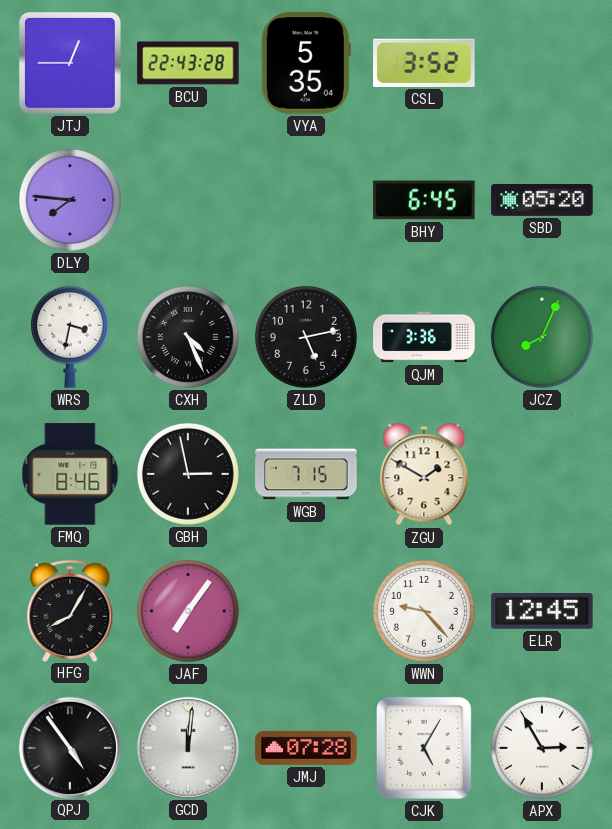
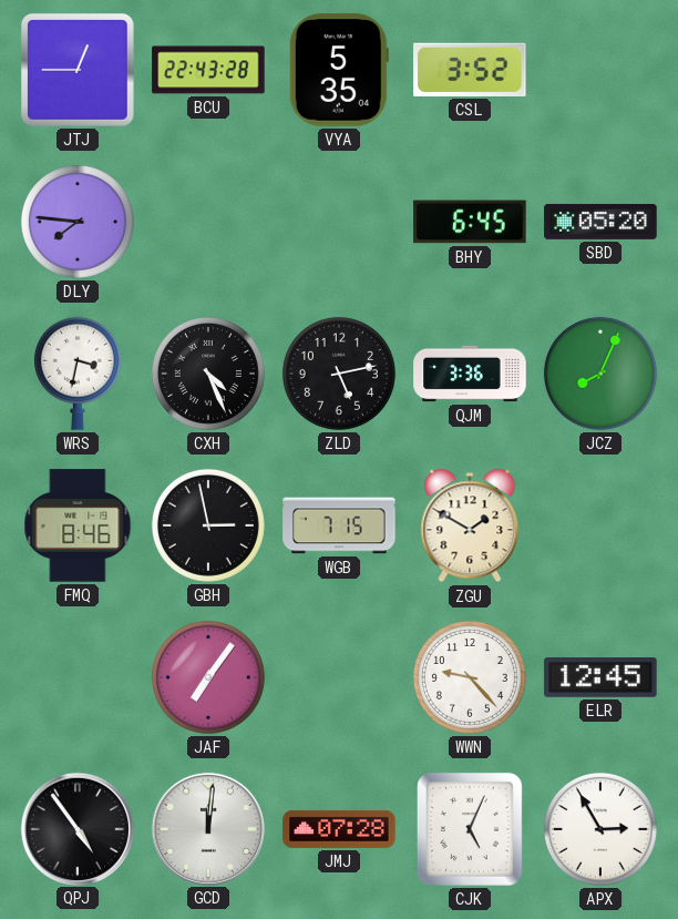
HFG: 8:05 -> none (70, 610)
CJK: 5:05 -> 5:04 (470, 829)
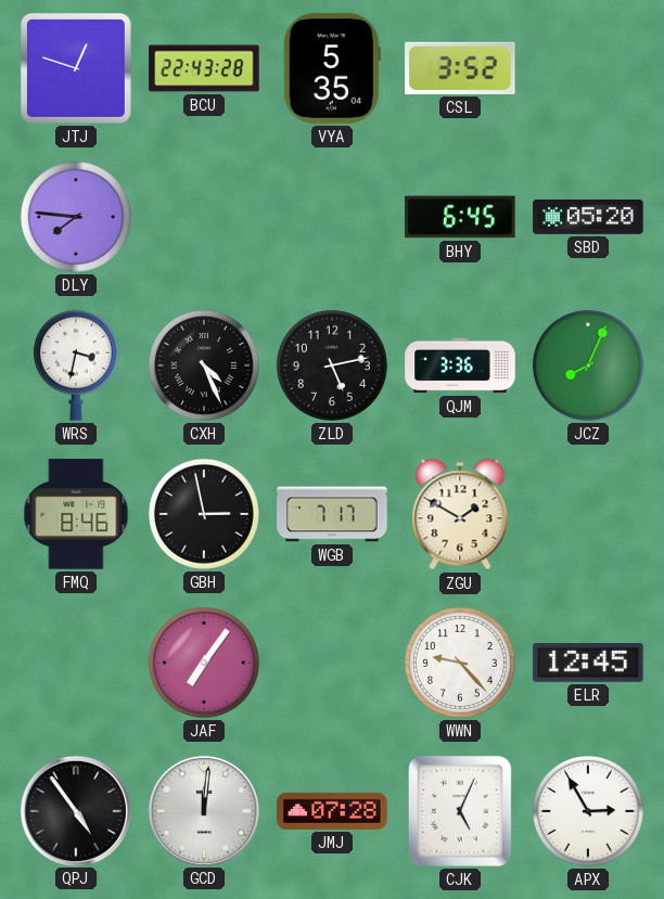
JTJ: 12:45 -> 12:48 (77, 69)
WGB: 7:15 -> 7:17 (332, 514)
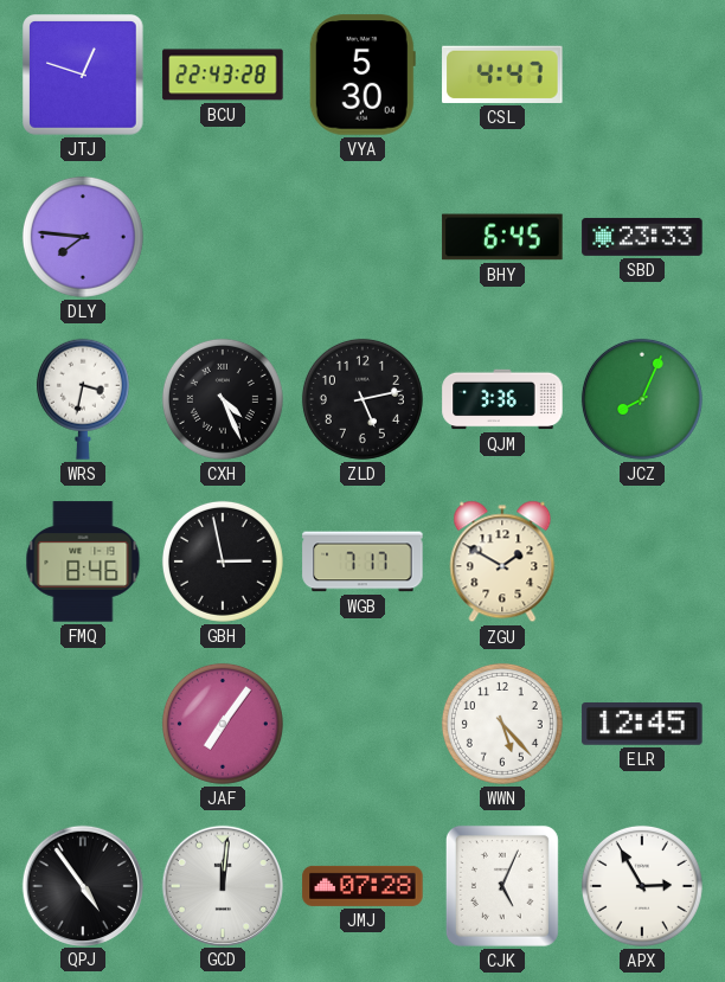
VYA: 5:35 -> 5:30 (362, 75)
CSL: 3:52 -> 4:47 (502, 75)
SBD: 05:20 -> 23:33 (642, 237)
WWN: 9:23 -> 5:23 (502, 724)
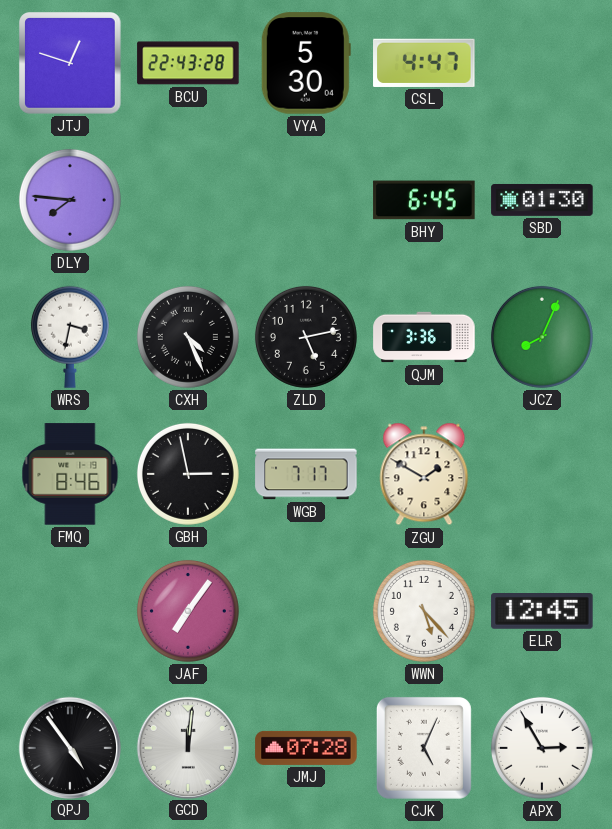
SBD: 23:33 -> 01:30 (542, 200)
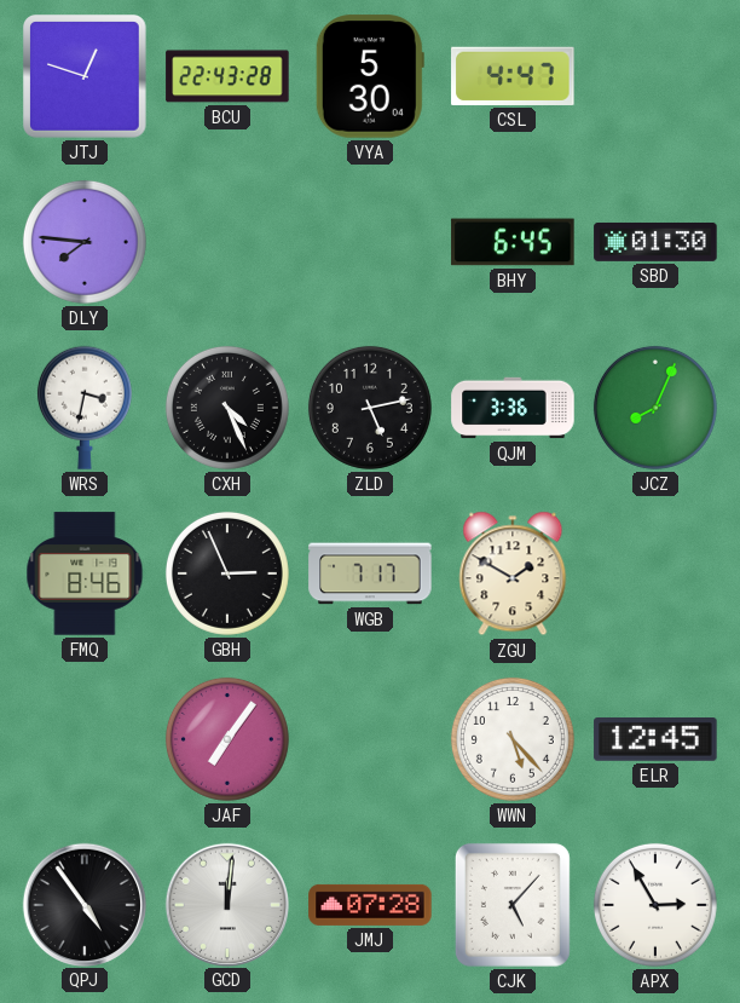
GBH: 2:58 -> 2:56 (227, 573)
CJK: 5:04 -> 5:07 (513, 905)
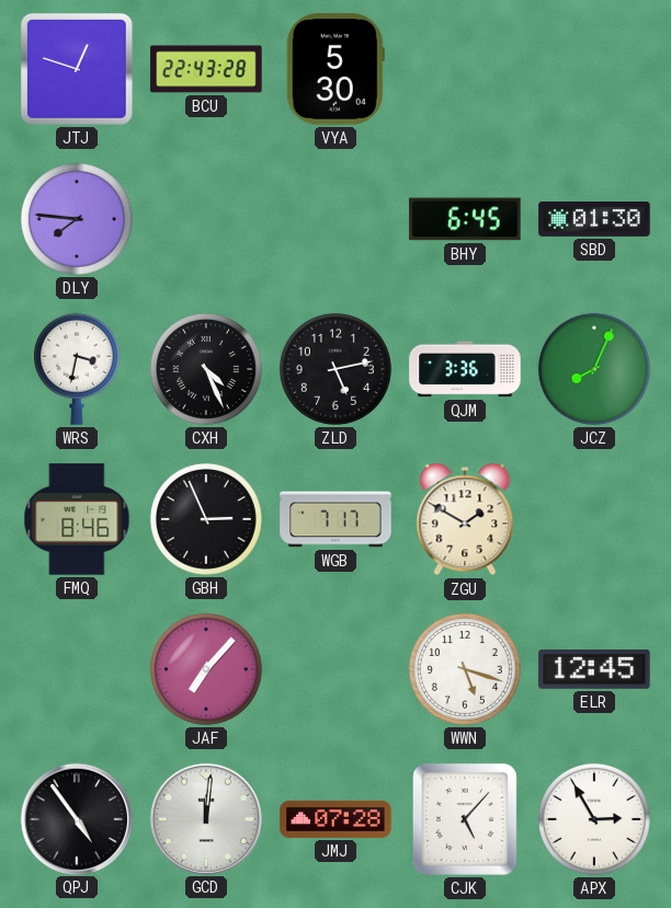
CSL: 4:47 -> none (513, 76)
JAF: 7:06 -> 7:07 (206, 669)
WWN: 5:23 -> 5:18 (465, 669)
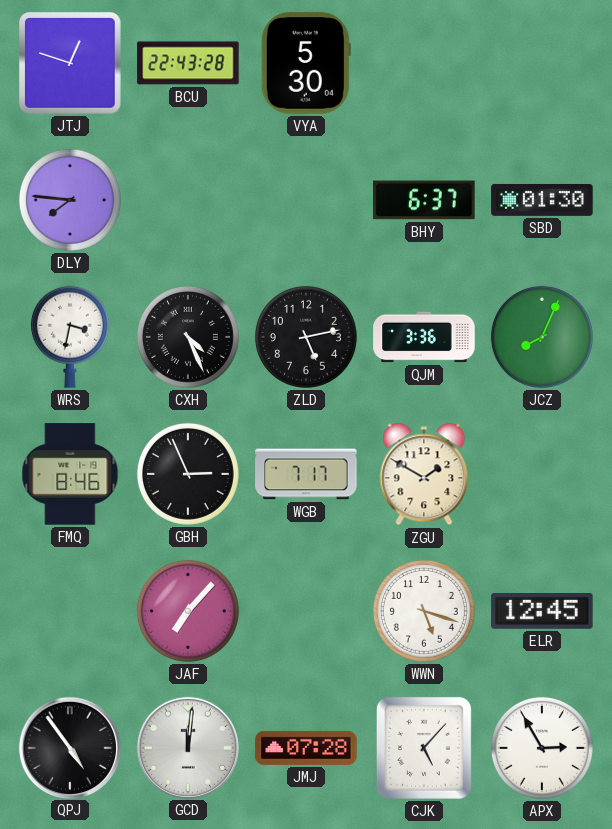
BHY: 6:45 -> 6:37 (424, 200)
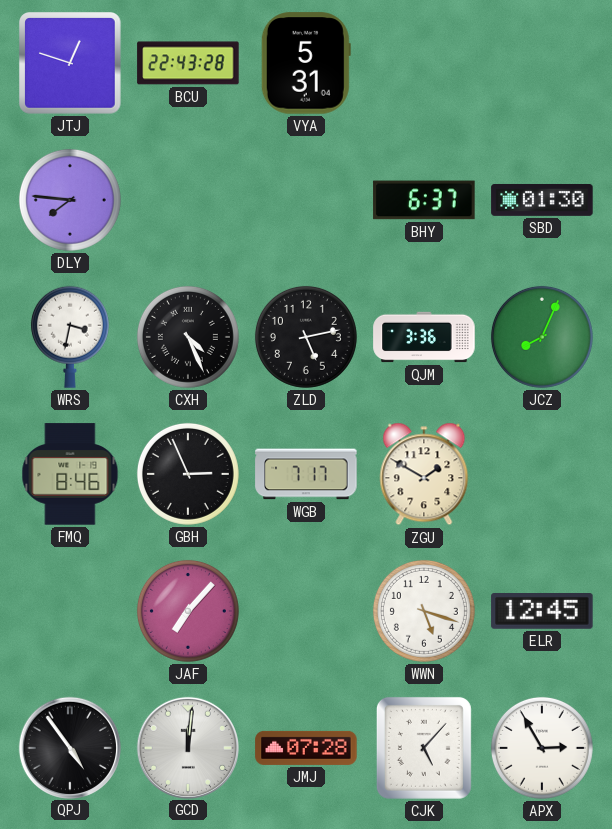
VYA: 5:30 -> 5:31 (306, 63)
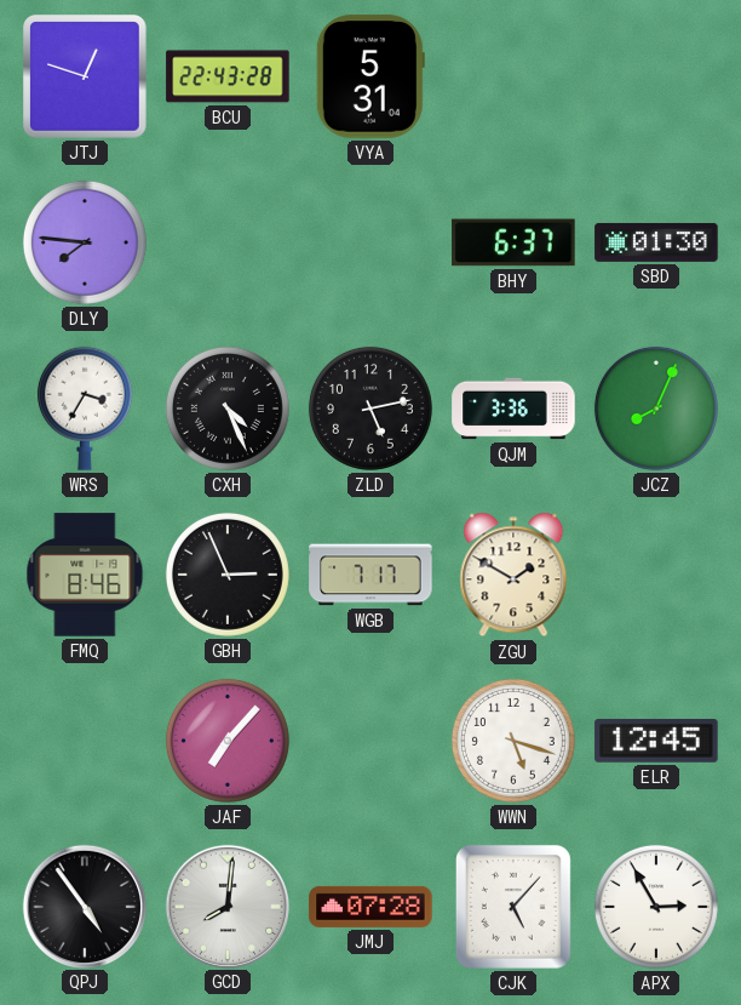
WRS: 3:32 -> 3:35 (85, 409)
GCD: 12:01 -> 8:01 (228, 906)
